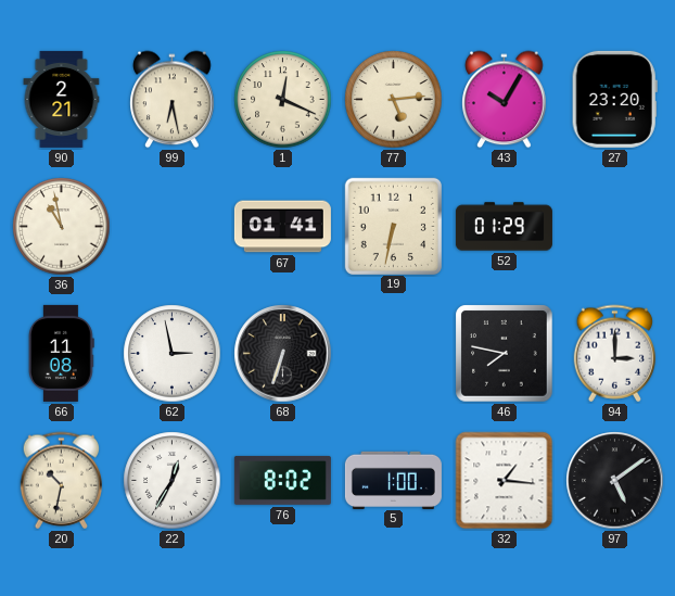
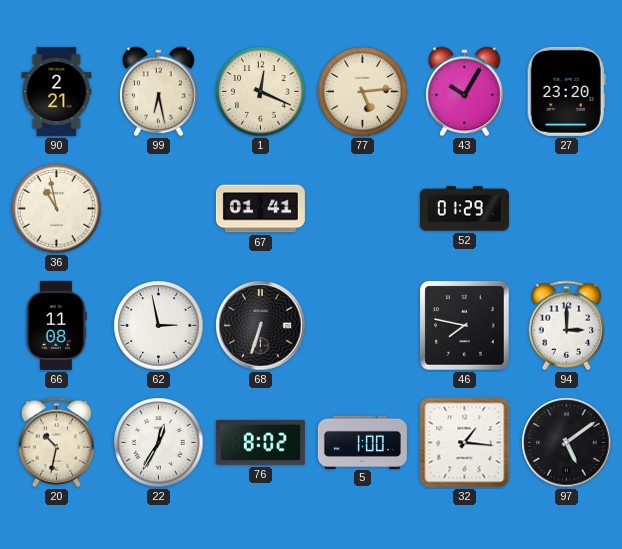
19: 6:32 -> none (393, 226)
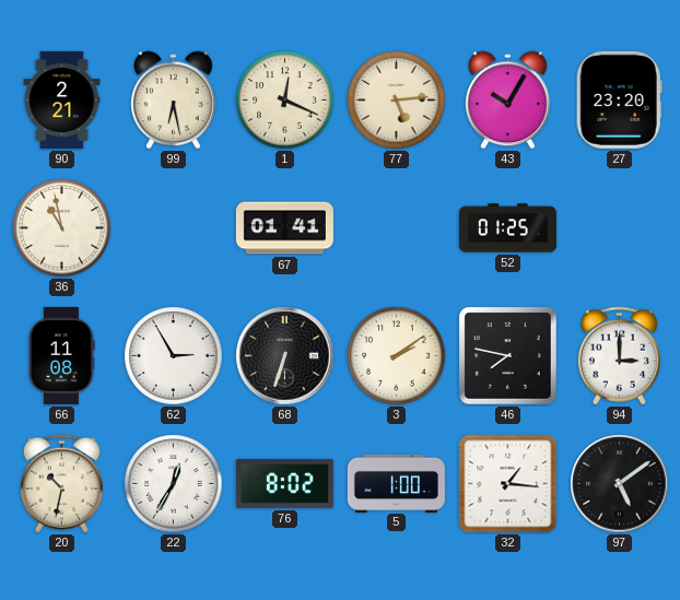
52: 01:29 -> 01:25 (507, 228)
62: 2:58 -> 2:55 (174, 356)
3: none -> 2:09 (397, 356)
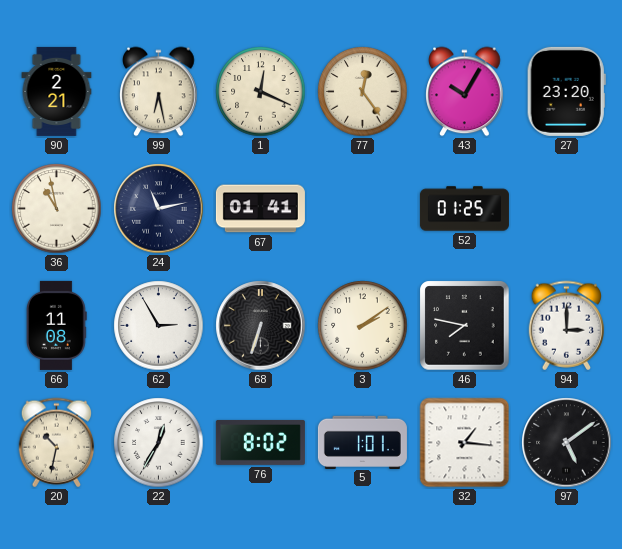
77: 5:14 -> 12:24 (363, 92)
24: none -> 11:13 (159, 209)
5: 1:00 -> 1:01 (362, 442)
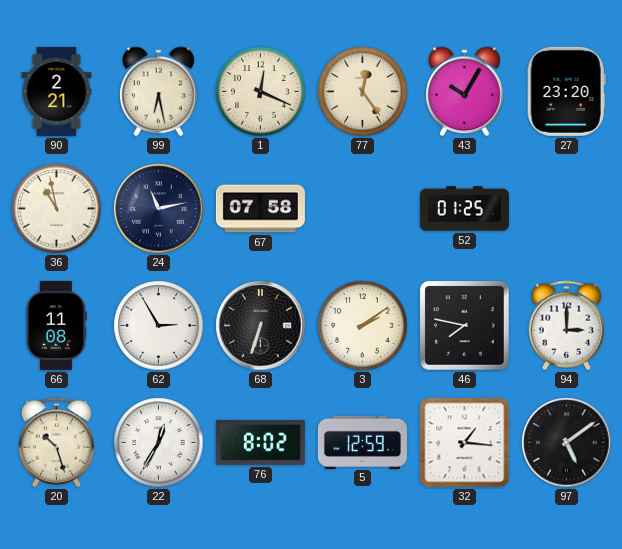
67: 01:41 -> 07:58 (260, 209)
20: 10:32 -> 10:27 (56, 443)
5: 1:01 -> 12:59 (362, 442)
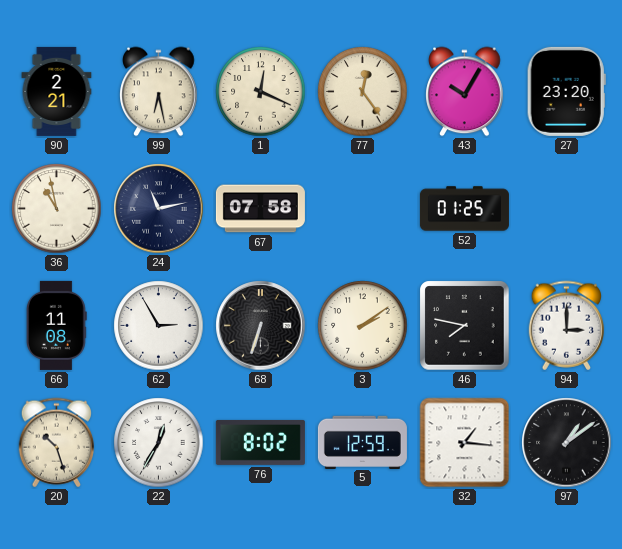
97: 5:09 -> 1:09 (567, 443)
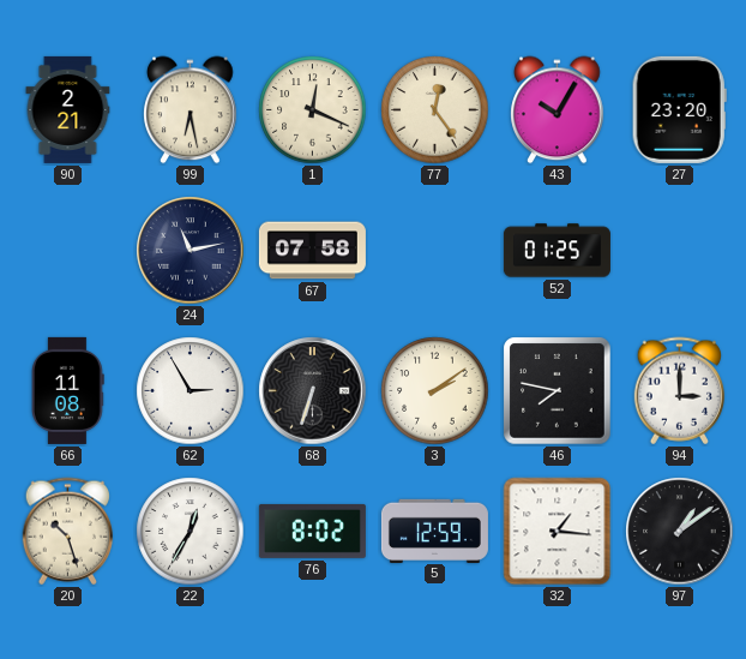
36: 10:58 -> none (57, 209)
